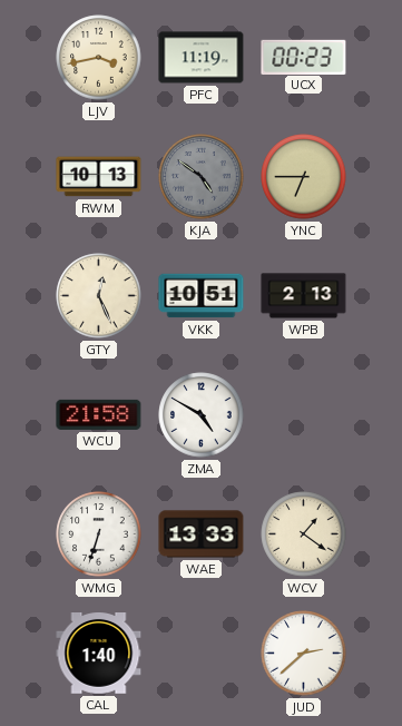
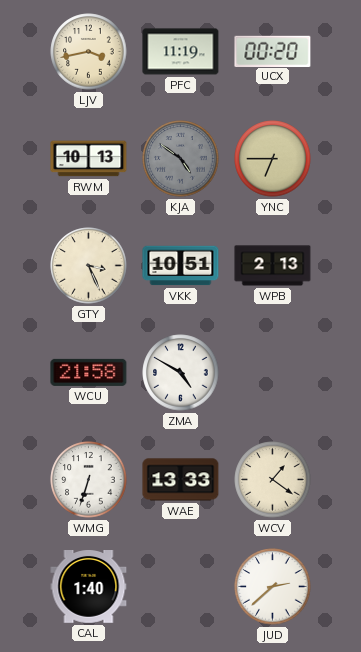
UCX: 00:23 -> 00:20 (273, 51)
GTY: 12:26 -> 3:26 (89, 266)
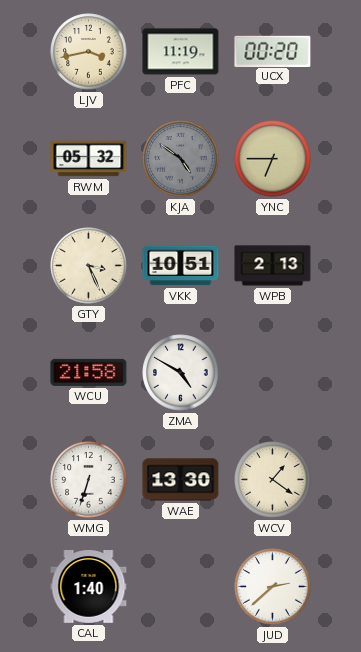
RWM: 10:13 -> 05:32 (89, 159)
WAE: 13:33 -> 13:30 (181, 480)
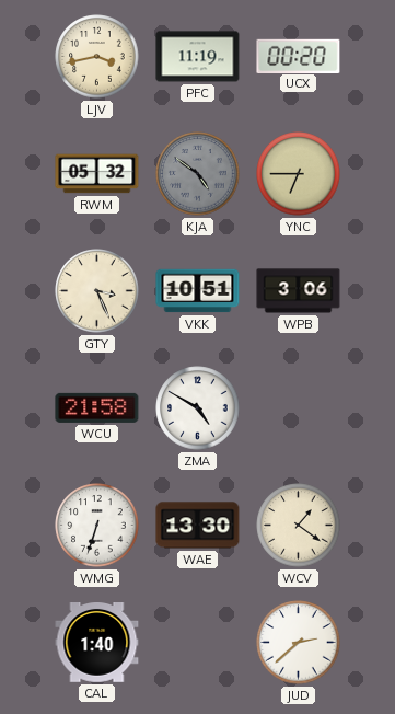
WPB: 2:13 -> 3:06 (299, 291)
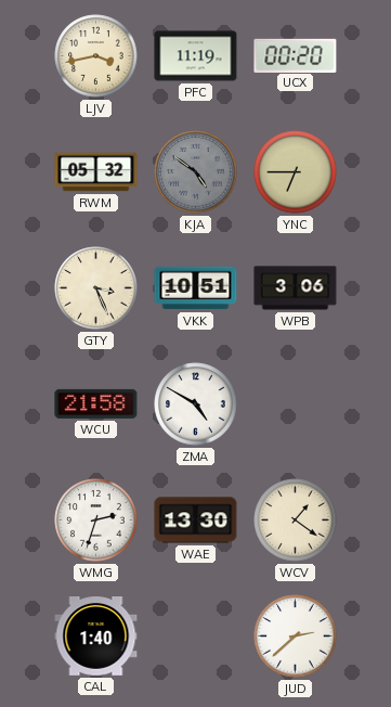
WMG: 6:33 -> 2:33 (96, 520)
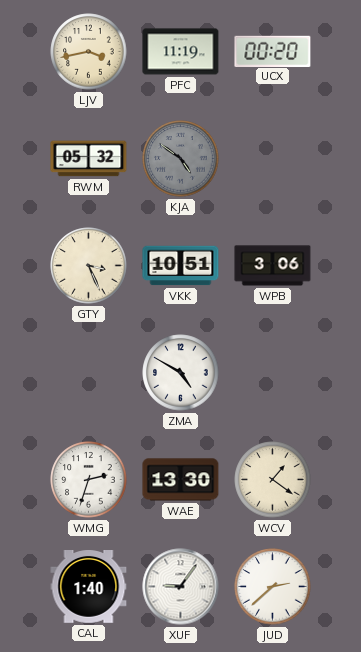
YNC: 6:45 -> none (296, 172)
WCU: 21:58 -> none (96, 403)
XUF: none -> 9:06 (181, 587)
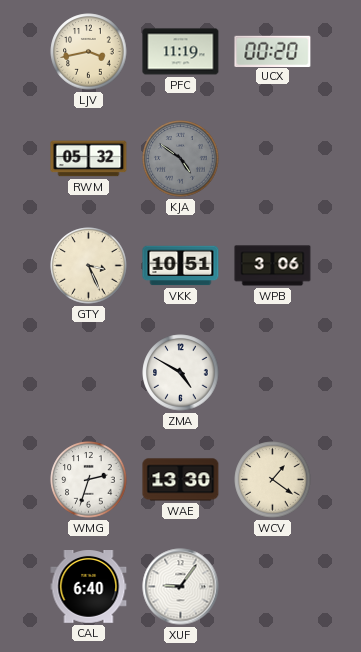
CAL: 1:40 -> 6:40 (89, 587)
JUD: 2:38 -> none (273, 587)
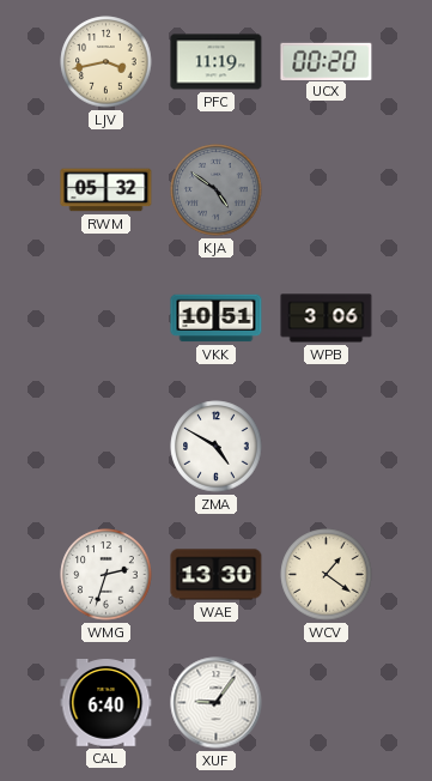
GTY: 3:26 -> none (89, 266)
